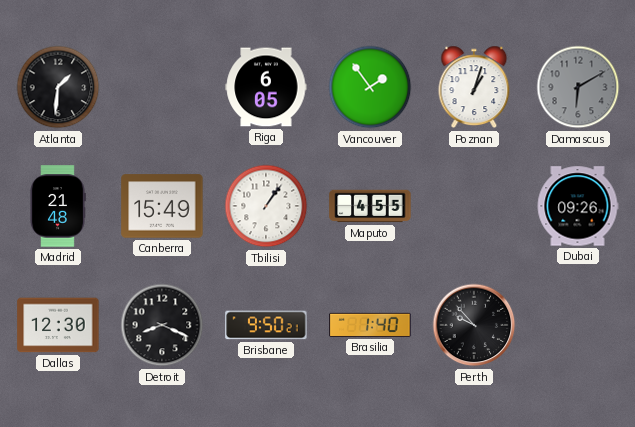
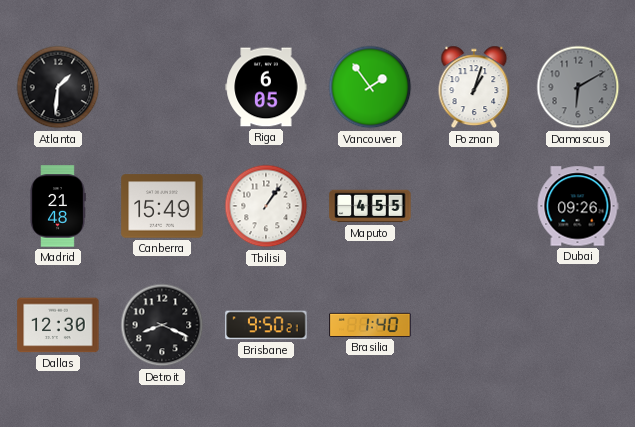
Perth: 9:53 -> none (474, 325)
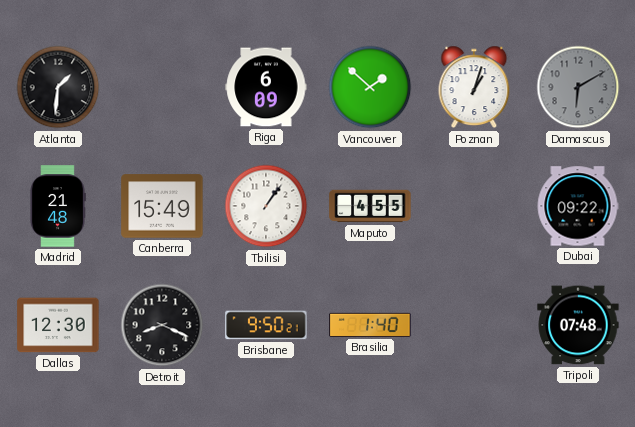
Riga: 6:05 -> 6:09 (266, 87)
Vancouver: 1:54 -> 1:52 (370, 87)
Dubai: 09:26 -> 09:22 (578, 206)
Tripoli: none -> 07:48 (578, 325)
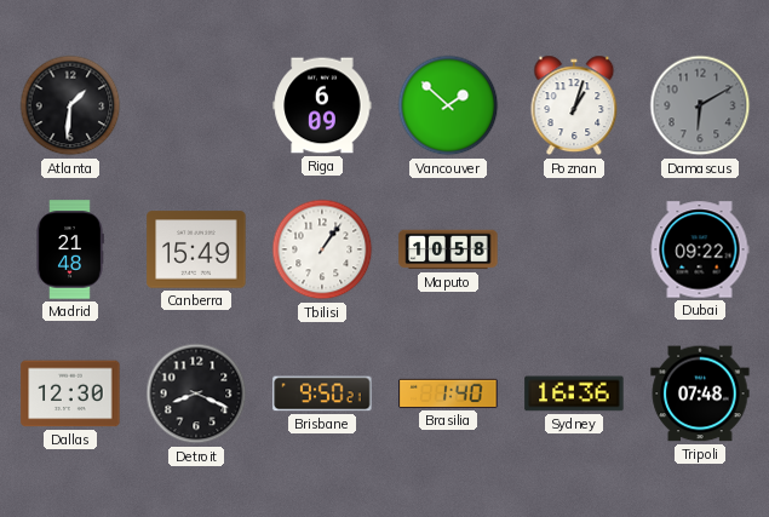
Maputo: 4:55 -> 10:58 (448, 249)
Sydney: none -> 16:36 (574, 394)
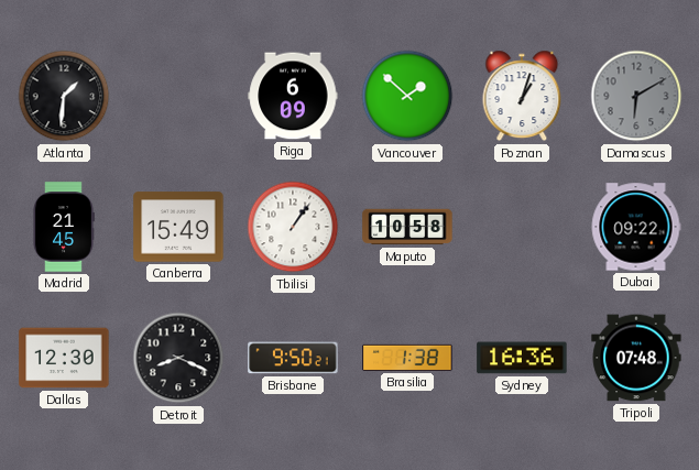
Madrid: 21:48 -> 21:45 (64, 227)
Brasilia: 1:40 -> 1:38 (407, 358)
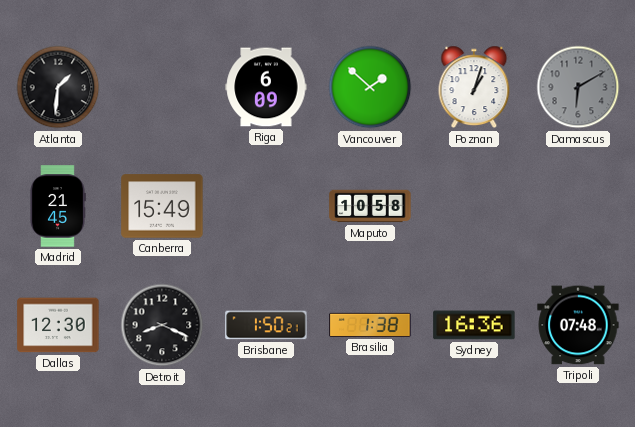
Tbilisi: 1:06 -> none (293, 227)
Dubai: 09:22 -> none (636, 227)
Brisbane: 9:50 -> 1:50 (266, 325)
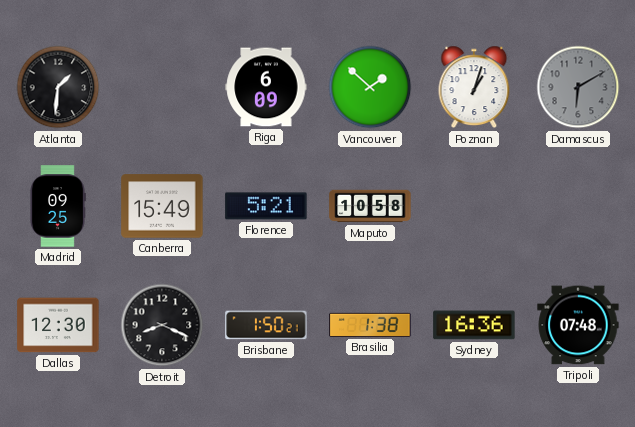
Madrid: 21:45 -> 09:25 (58, 206)
Florence: none -> 5:21 (266, 206)
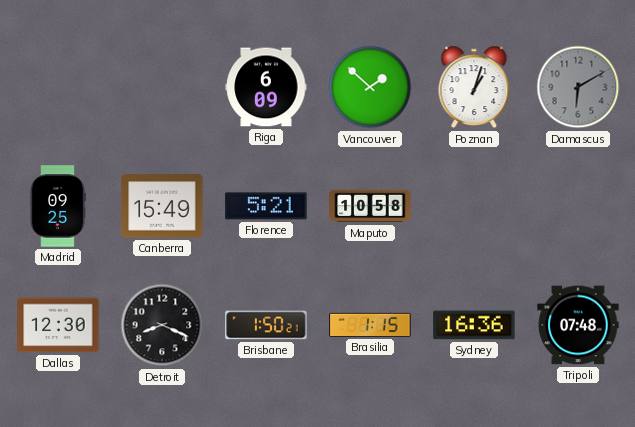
Atlanta: 1:31 -> none (58, 87)
Brasilia: 1:38 -> 1:15 (370, 325)
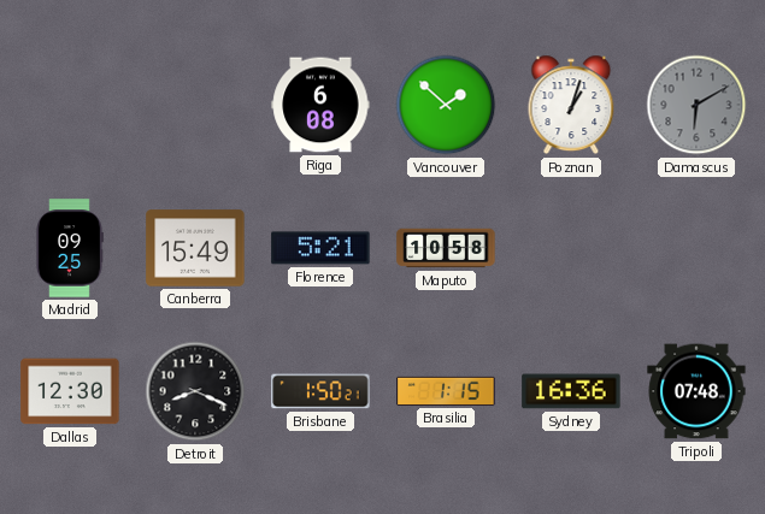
Riga: 6:09 -> 6:08 (320, 105)
